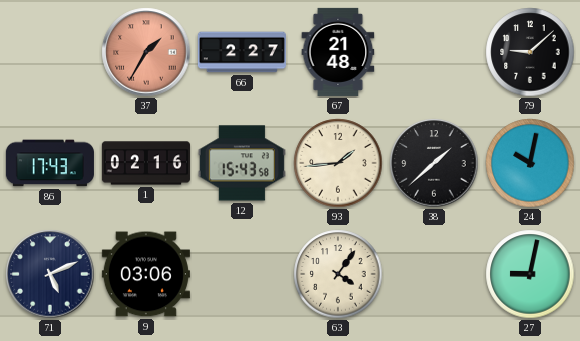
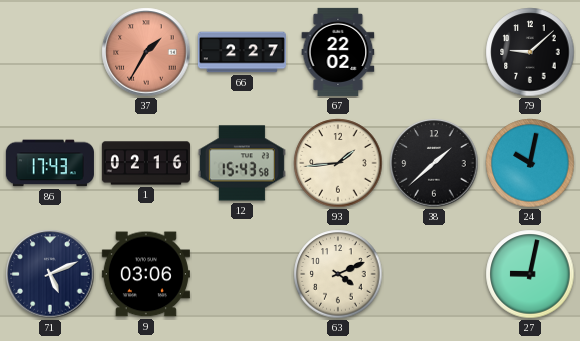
67: 21:48 -> 22:02 (338, 52)
63: 4:06 -> 4:11 (338, 274)
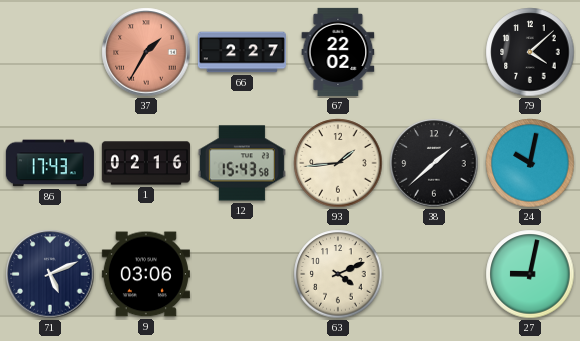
79: 9:08 -> 4:08 (530, 52)
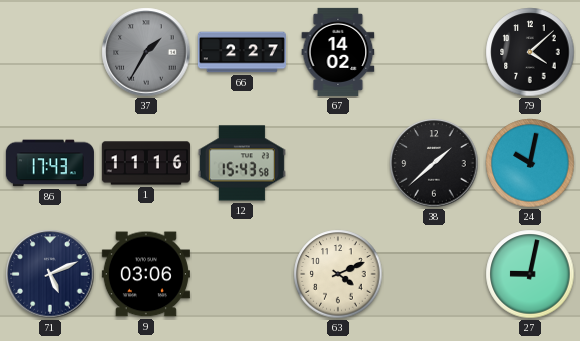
37 dial: salmon -> grey (146, 52)
67: 22:02 -> 14:02 (338, 52)
1: 02:16 -> 11:16 (146, 163)
93: 1:44 -> none (338, 163)
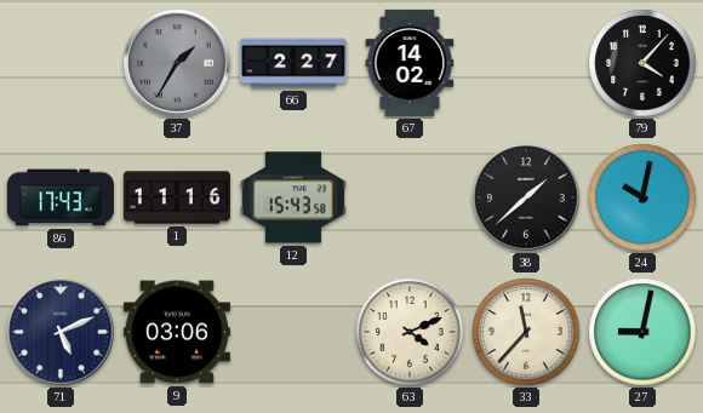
79: 4:08 -> 4:07 (642, 63)
33: none -> 11:37 (526, 332)
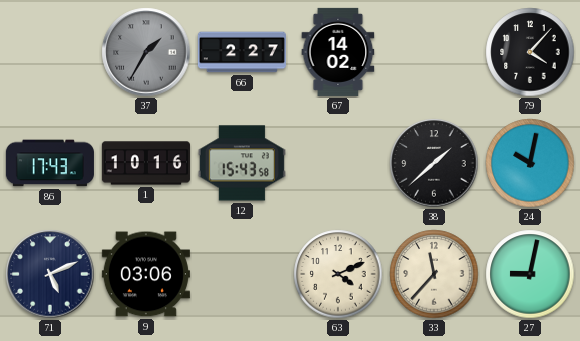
1: 11:16 -> 10:16 (146, 163)
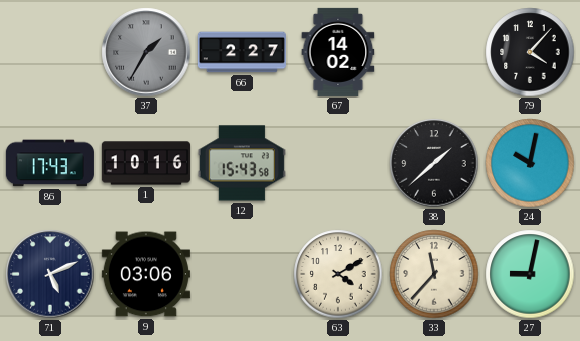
63: 4:11 -> 4:10 (338, 274)
